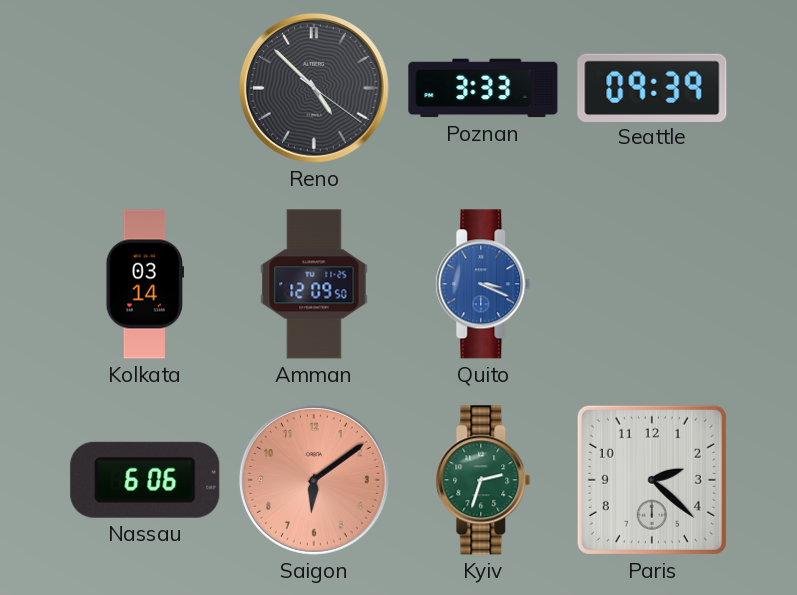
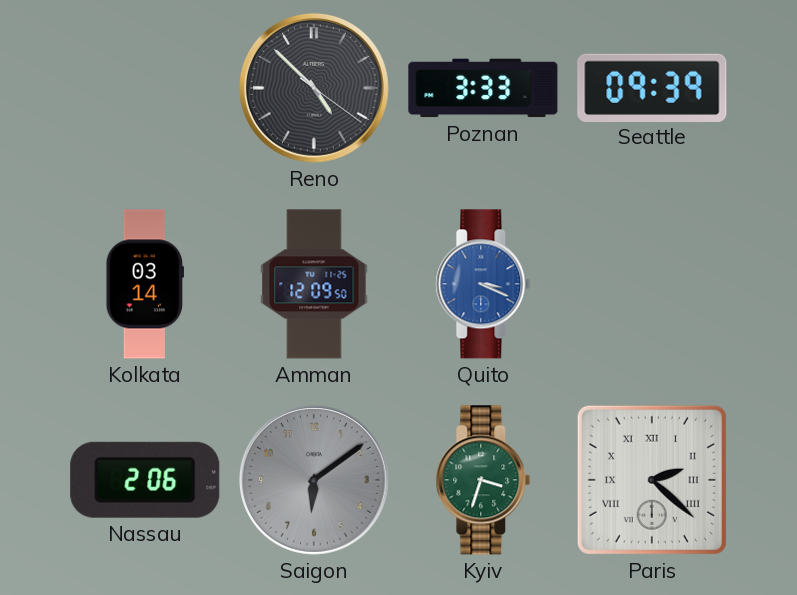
Nassau: 6:06 -> 2:06 (145, 480)
Saigon dial: salmon -> grey (314, 480)
Kyiv: 2:33 -> 3:33 (483, 480)
Paris numerals: Arabic -> Roman (652, 480)
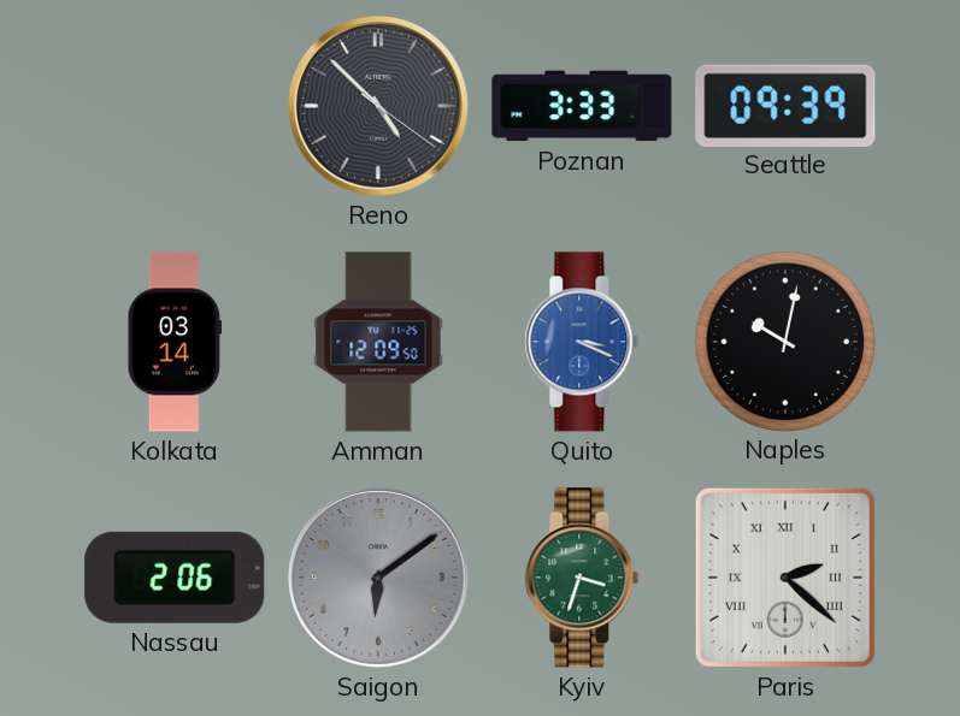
Naples: none -> 10:02 (784, 341)
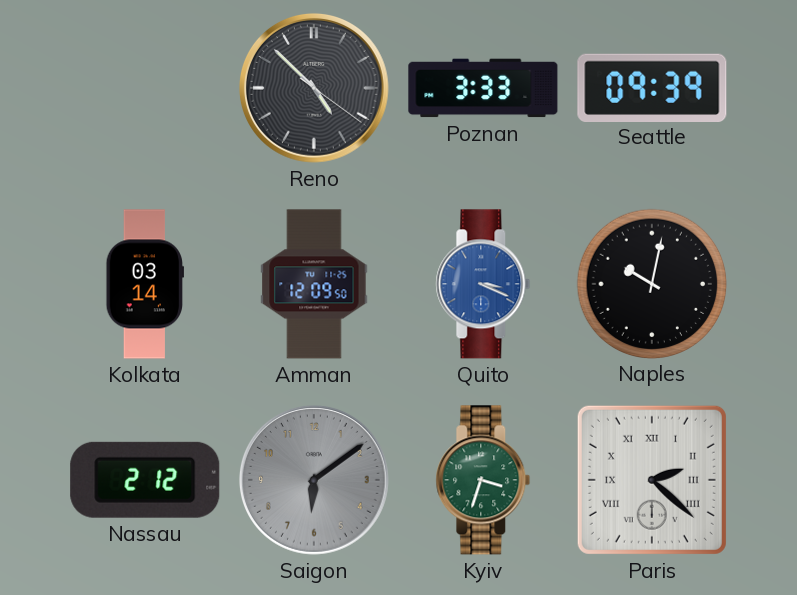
Nassau: 2:06 -> 2:12 (145, 480)
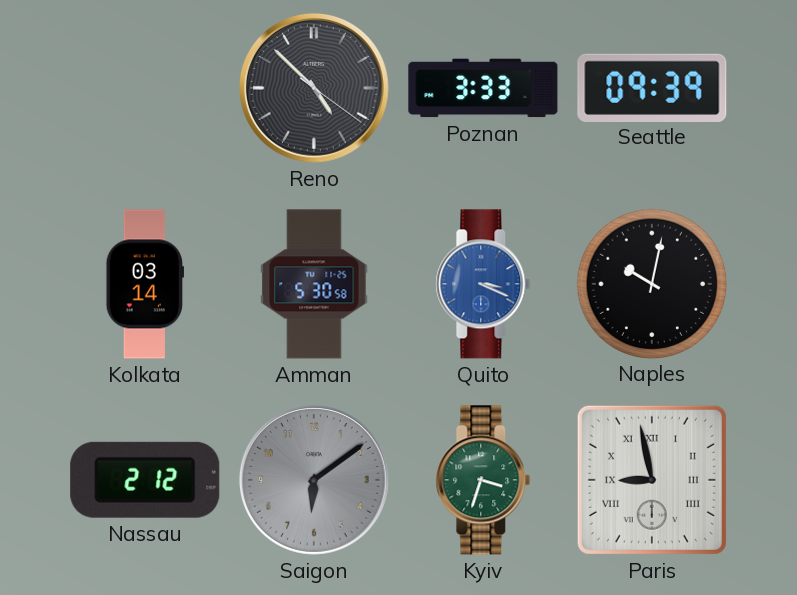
Amman: 12:09 -> 5:30 (314, 284)
Paris: 2:22 -> 8:58 (652, 480)
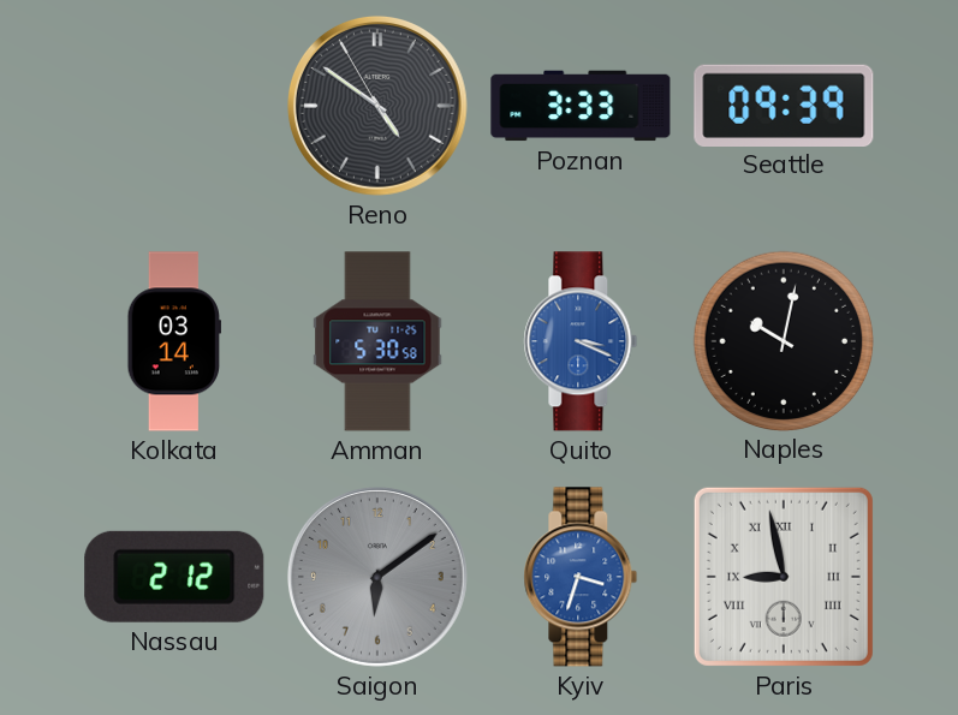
Reno: 4:52 -> 4:50 (377, 106)
Kyiv dial: green -> blue (581, 577)
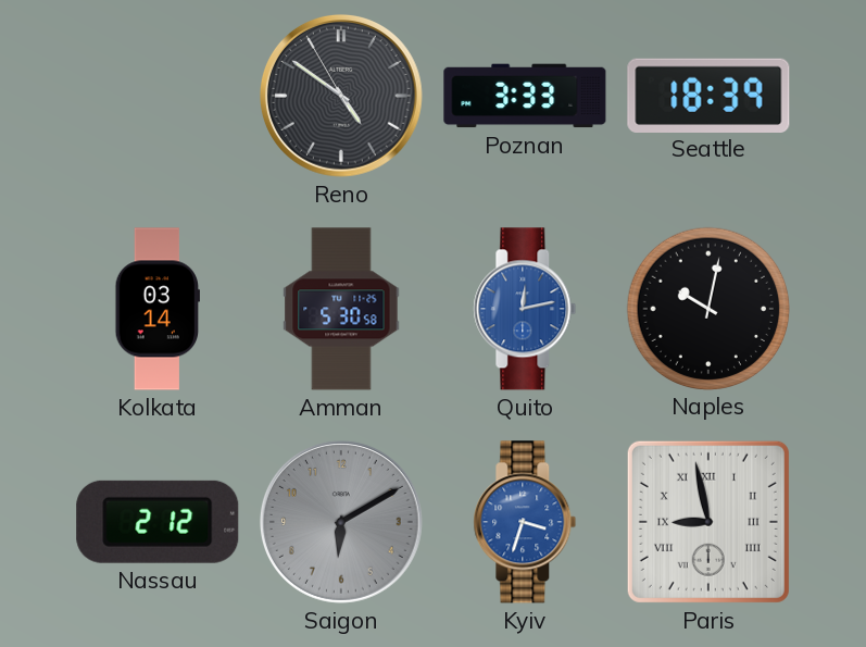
Seattle: 09:39 -> 18:39 (708, 95)
Quito: 3:19 -> 12:13 (525, 309)
Saigon: 6:09 -> 6:10 (341, 522)
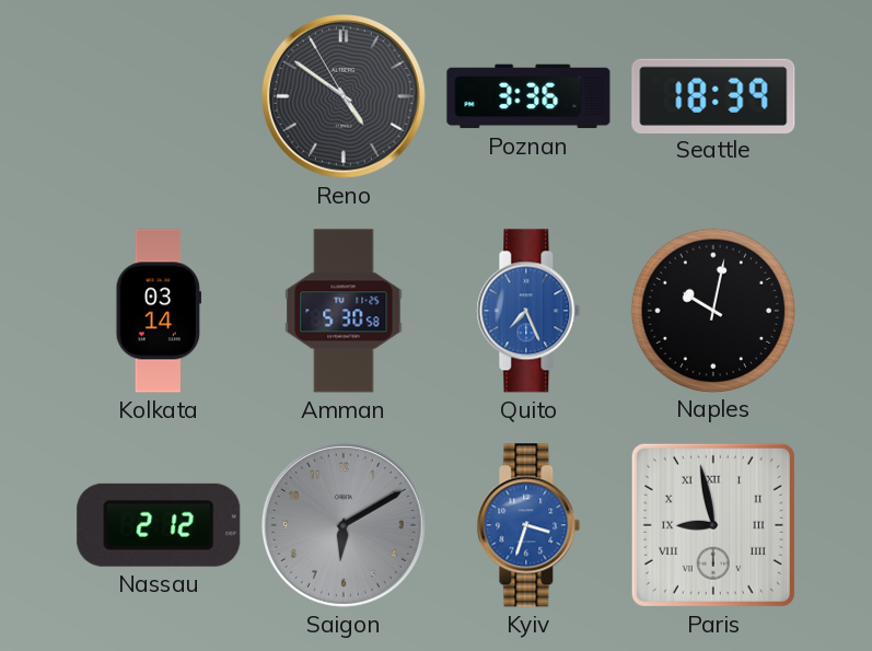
Poznan: 3:33 -> 3:36 (528, 96)
Quito: 12:13 -> 7:26 (528, 311)
